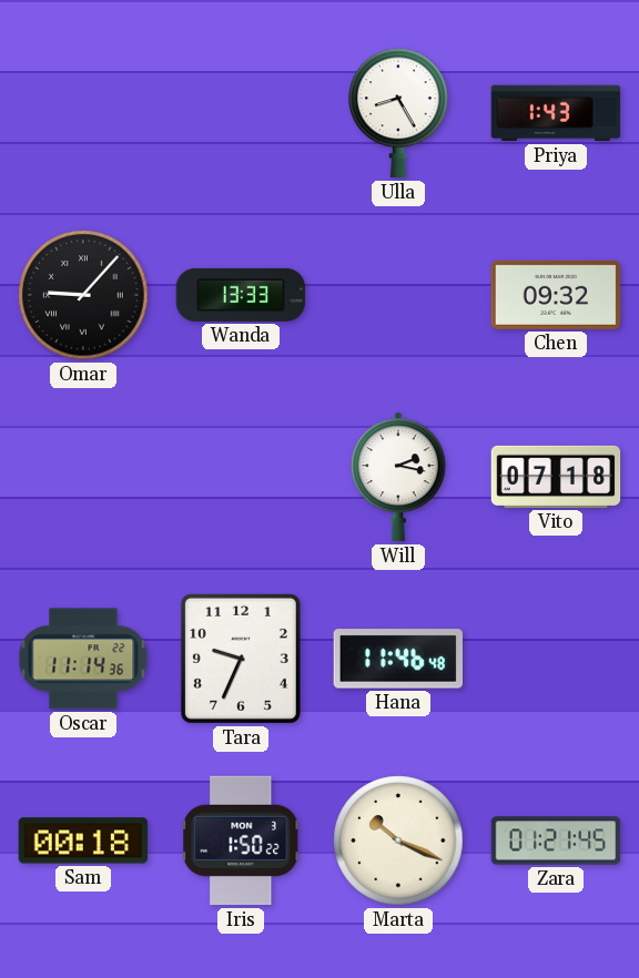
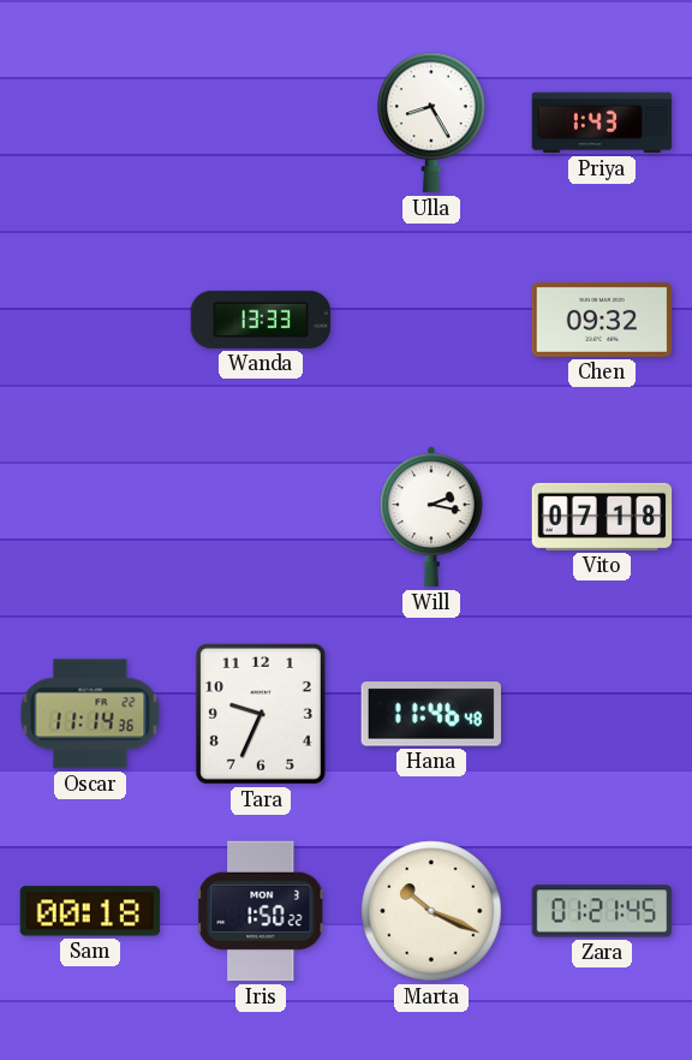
Omar: 9:07 -> none (83, 295)
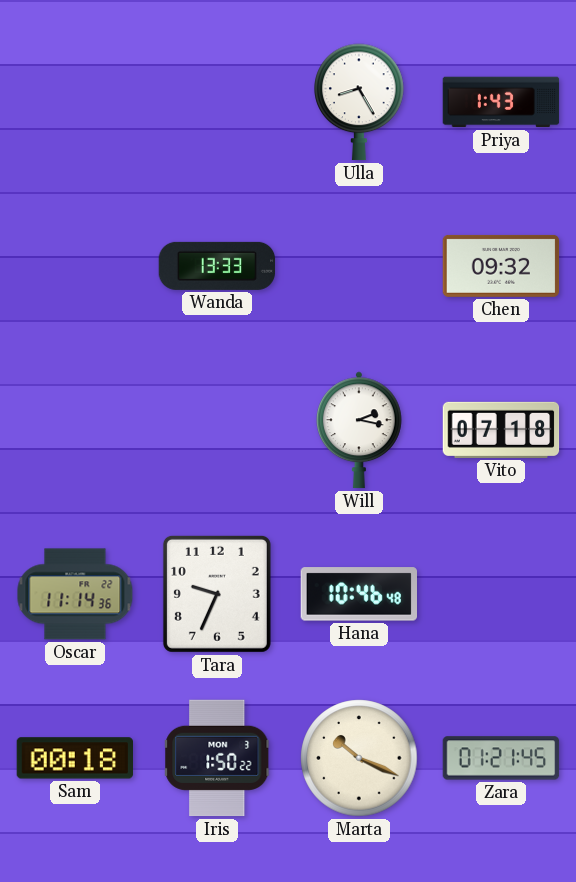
Hana: 11:46 -> 10:46 (358, 594)
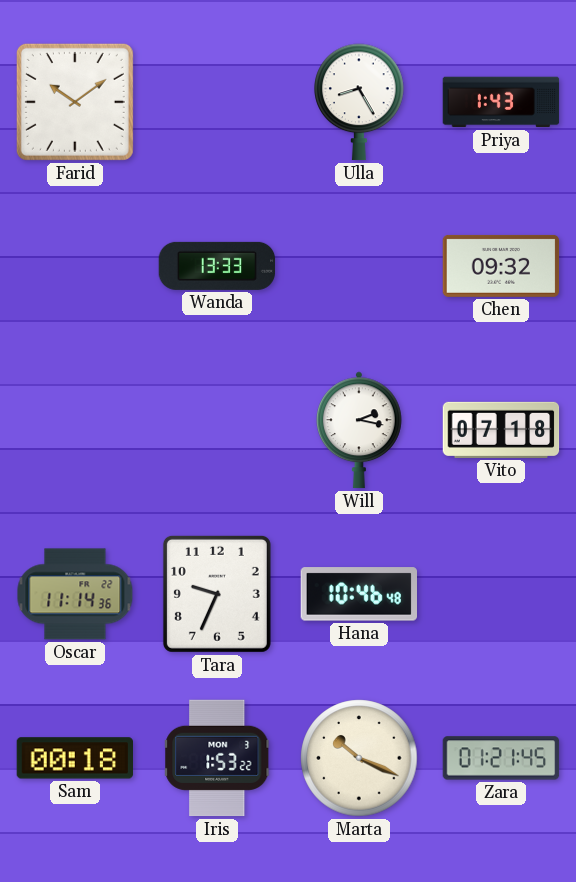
Farid: none -> 10:09 (75, 102)
Iris: 1:50 -> 1:53 (218, 758)
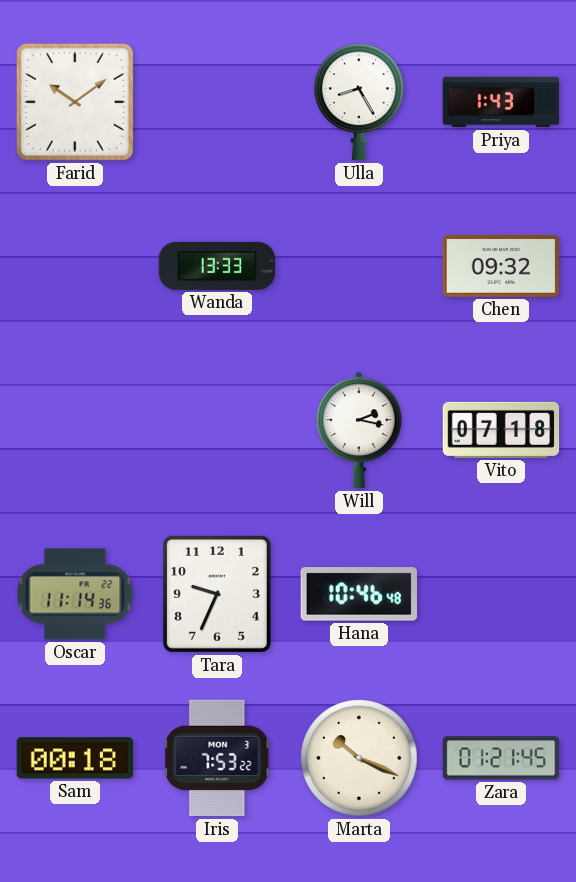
Iris: 1:53 -> 7:53 (218, 758)
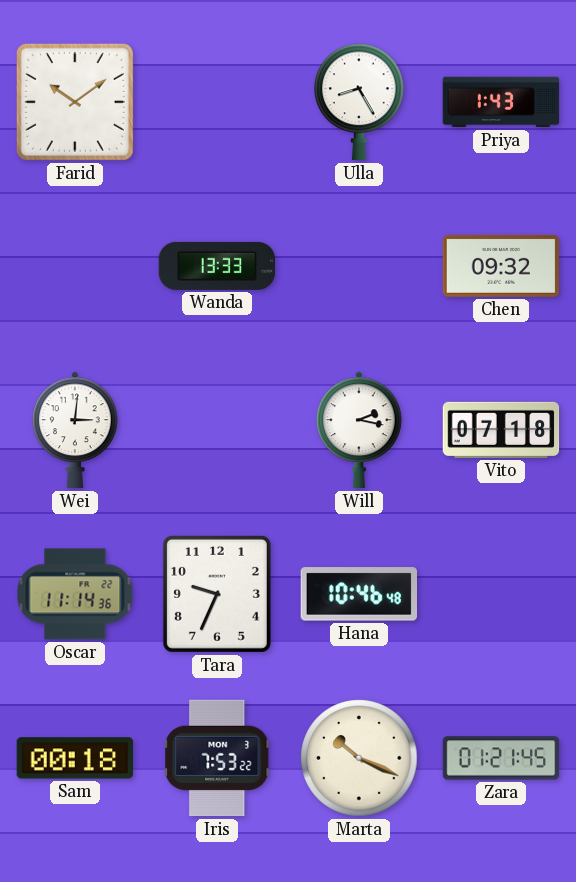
Wei: none -> 3:01 (76, 430)
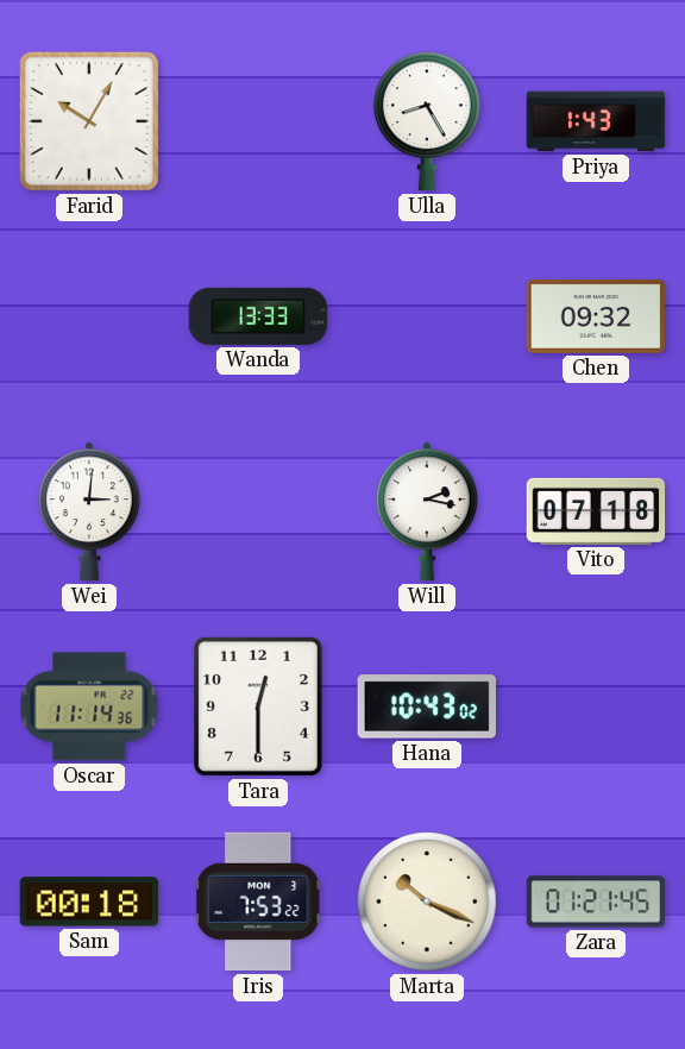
Farid: 10:09 -> 10:05 (89, 121)
Tara: 9:34 -> 12:30 (258, 706)
Hana: 10:46 -> 10:43 (426, 706)
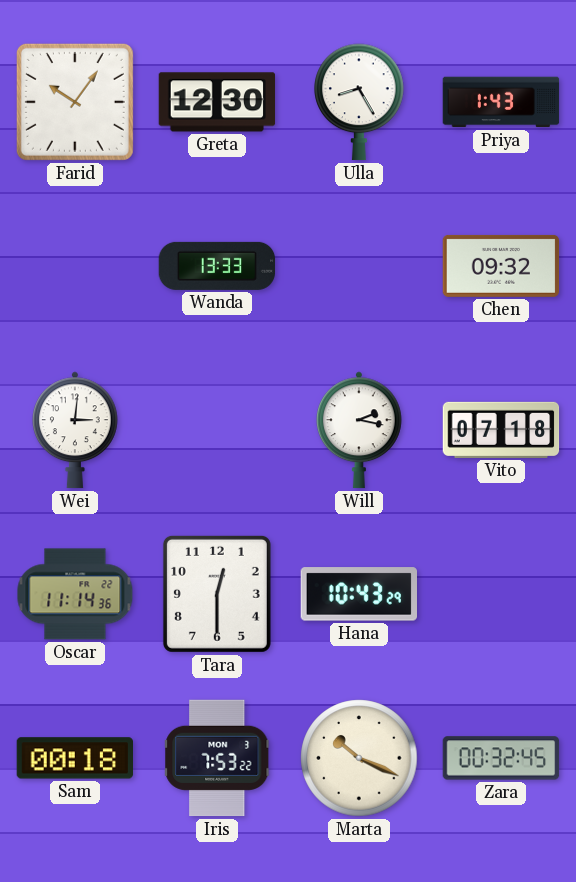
Farid: 10:05 -> 10:06 (75, 102)
Greta: none -> 12:30 (217, 102)
Hana: 10:43:02 -> 10:43:29 (358, 594)
Zara: 01:21 -> 00:32 (501, 758)
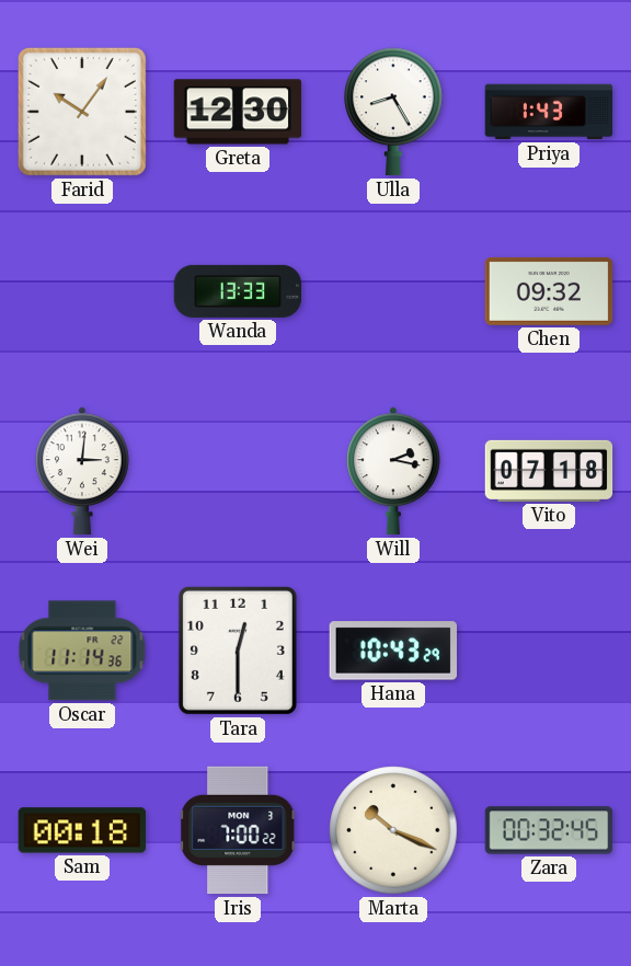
Iris: 7:53 -> 7:00 (239, 830)
